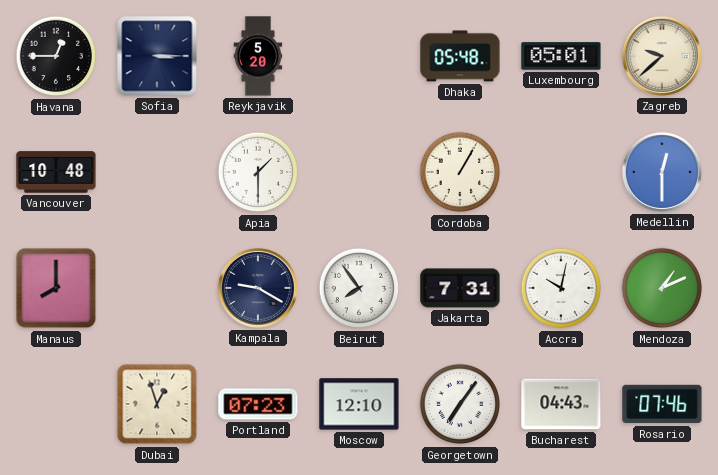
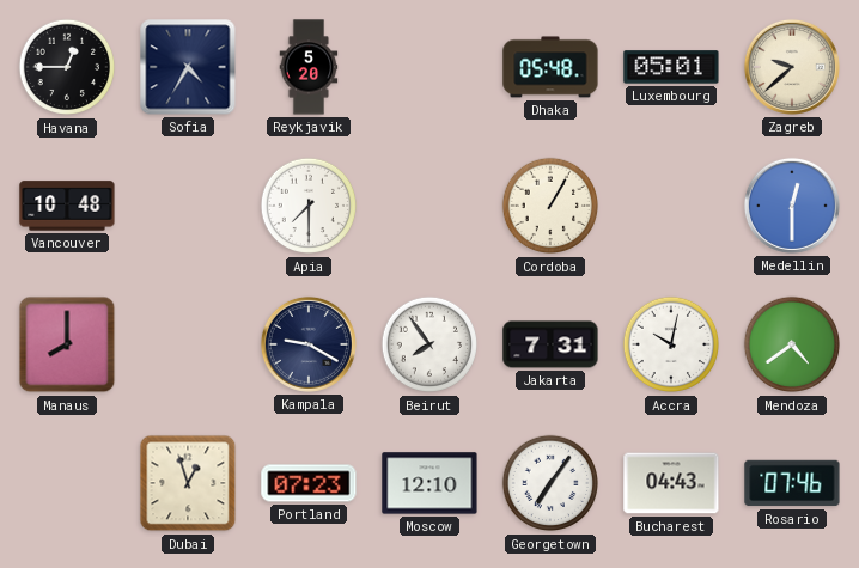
Sofia: 3:15 -> 4:35 (188, 67)
Apia: 1:30 -> 7:30 (309, 206)
Mendoza: 1:11 -> 4:39 (792, 344)
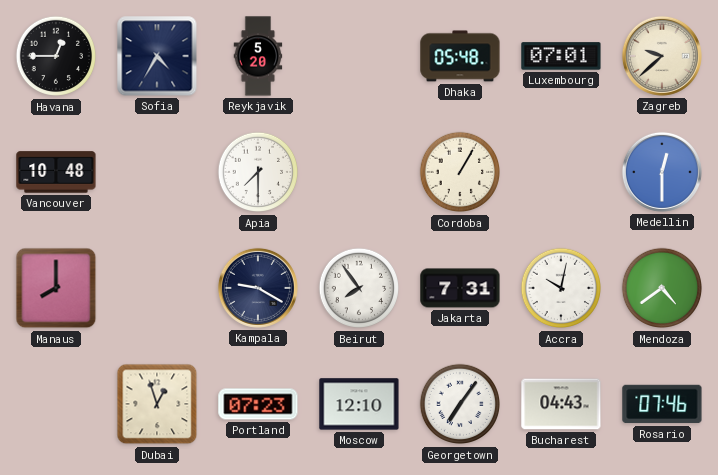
Luxembourg: 05:01 -> 07:01 (561, 56)
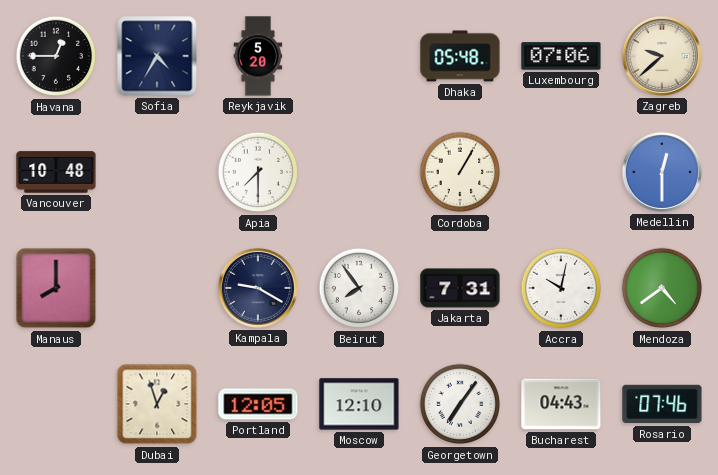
Luxembourg: 07:01 -> 07:06 (561, 56)
Portland: 07:23 -> 12:05 (258, 404)
